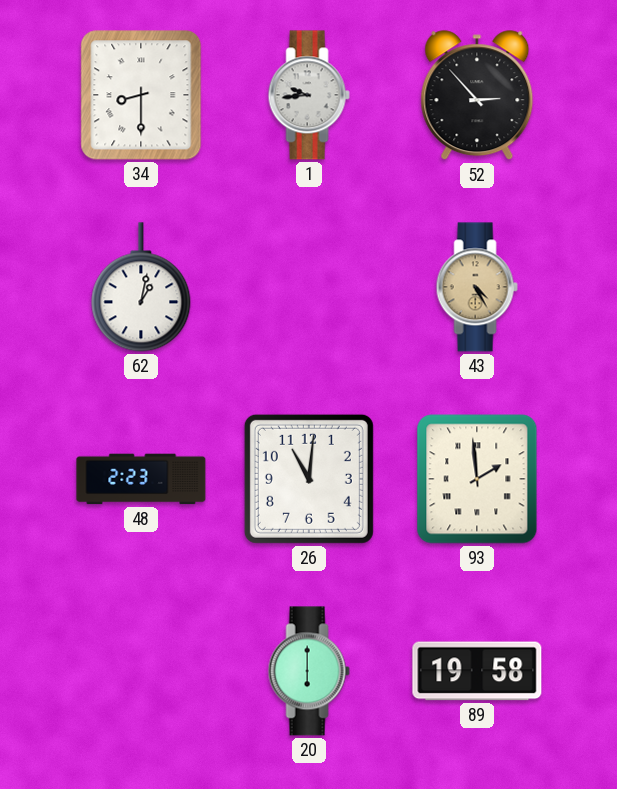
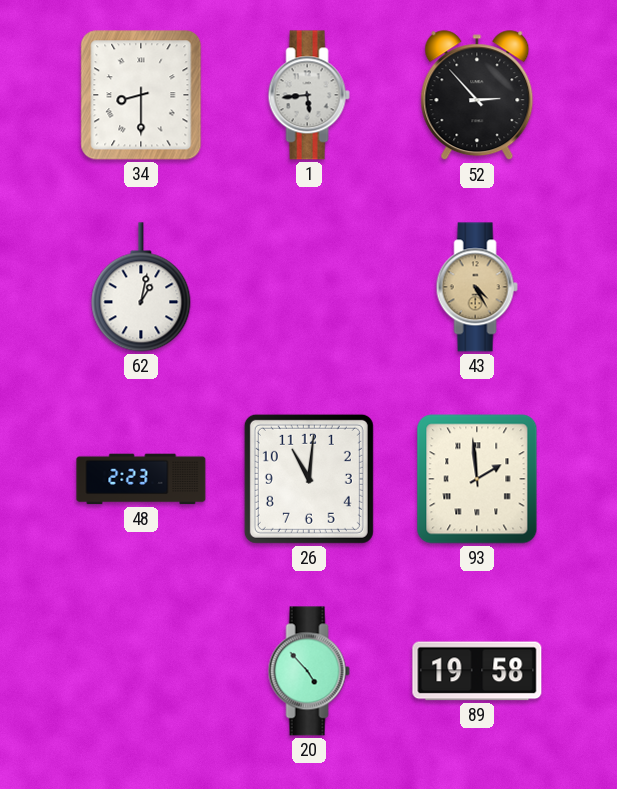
1: 9:44 -> 5:44 (309, 95)
20: 6:00 -> 4:53 (309, 671)
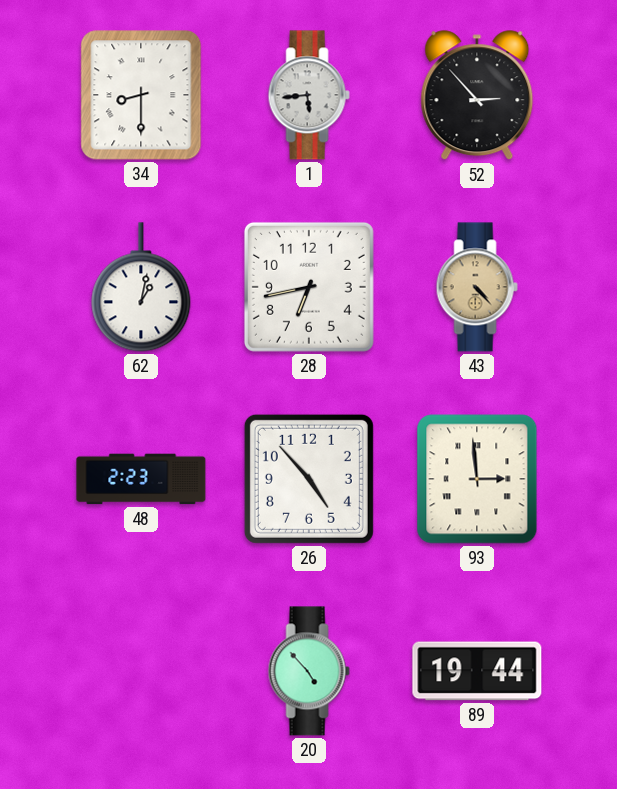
28: none -> 6:43 (309, 287)
43: 4:25 -> 4:23 (477, 287)
26: 11:01 -> 4:53 (309, 479)
93: 1:59 -> 2:59 (477, 479)
89: 19:58 -> 19:44 (477, 671)
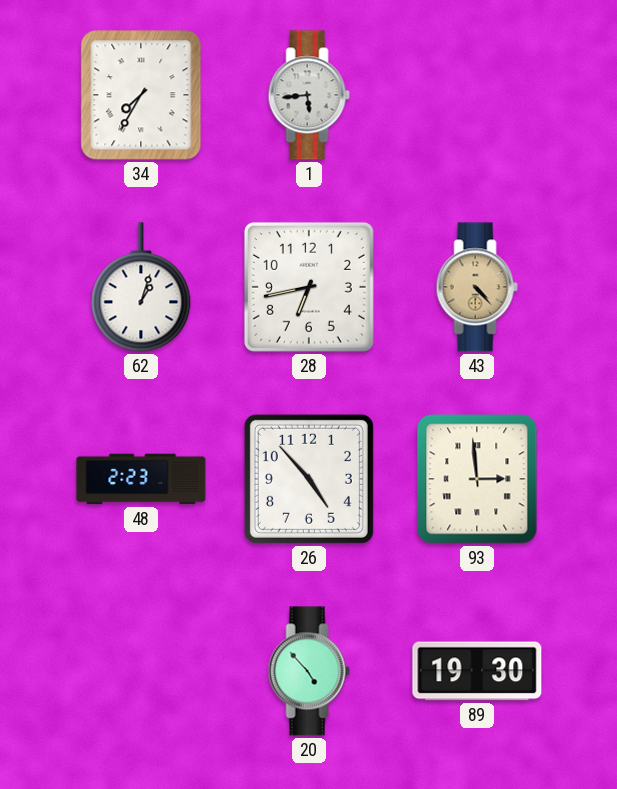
34: 8:30 -> 7:35 (141, 95)
52: 2:53 -> none (477, 96)
62: 1:02 -> 1:03 (141, 287)
89: 19:44 -> 19:30 (477, 671)
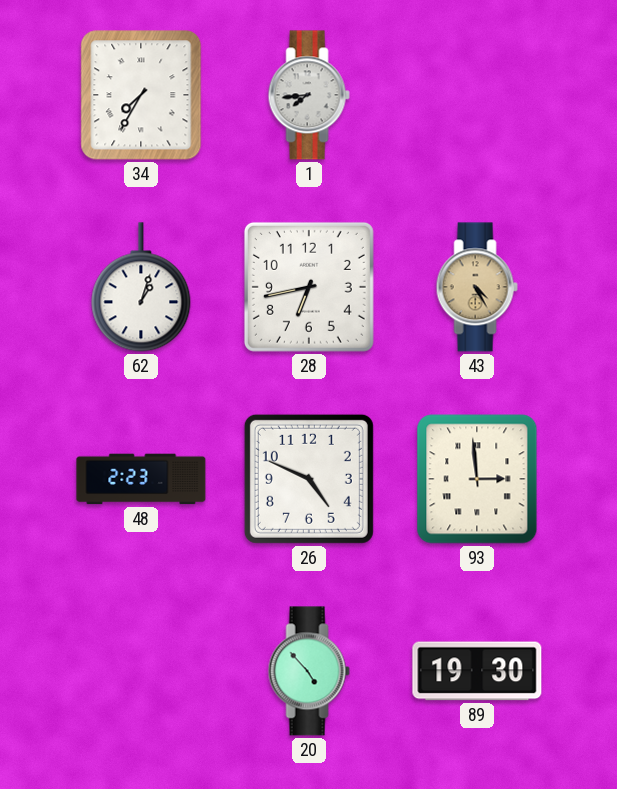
1: 5:44 -> 7:44 (309, 95)
43: 4:23 -> 4:25 (477, 287)
26: 4:53 -> 4:49 (309, 479)
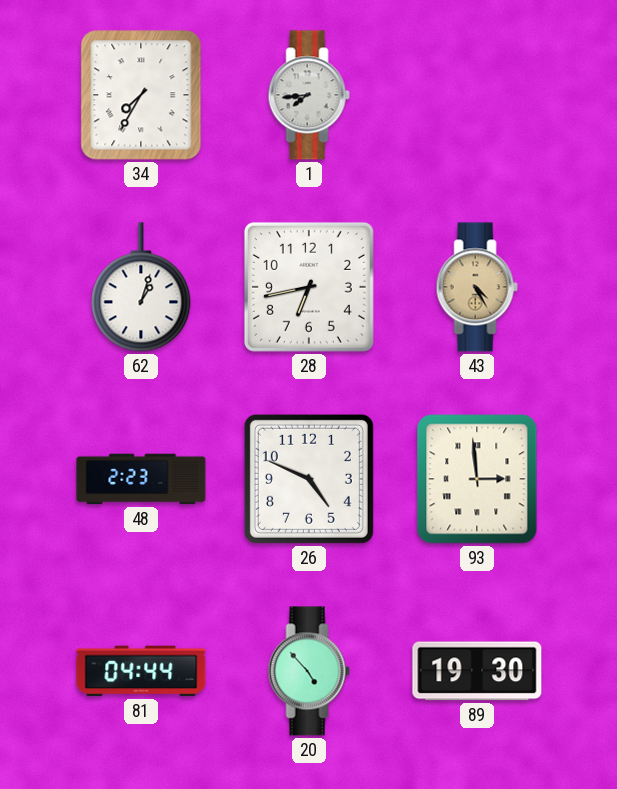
81: none -> 04:44 (141, 671)
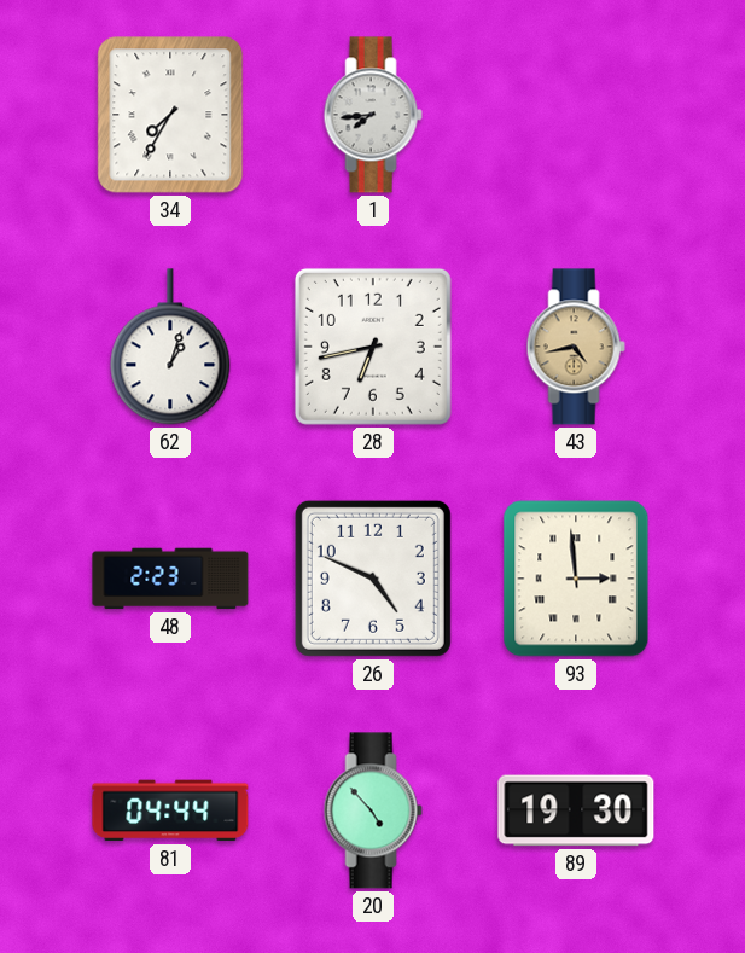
43: 4:25 -> 4:43 (576, 347)
